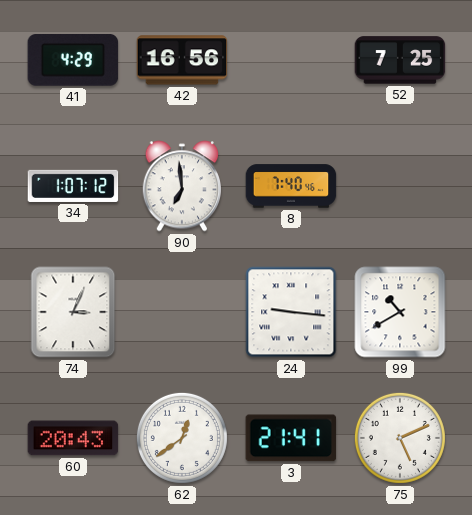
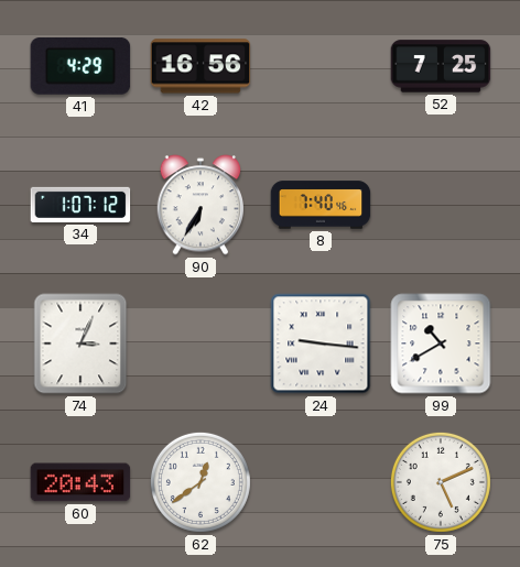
90: 6:59 -> 6:35 (199, 205)
3: 21:41 -> none (291, 438)
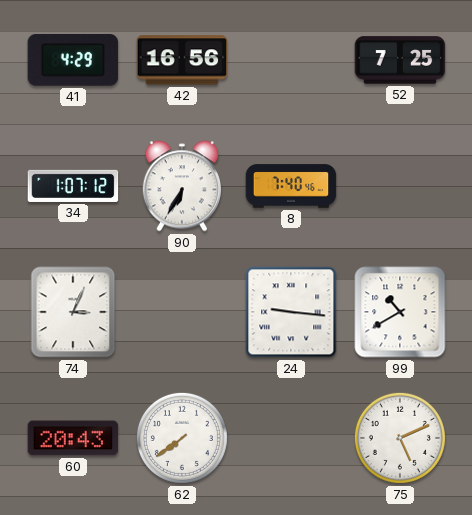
62: 12:39 -> 7:39 (182, 438)
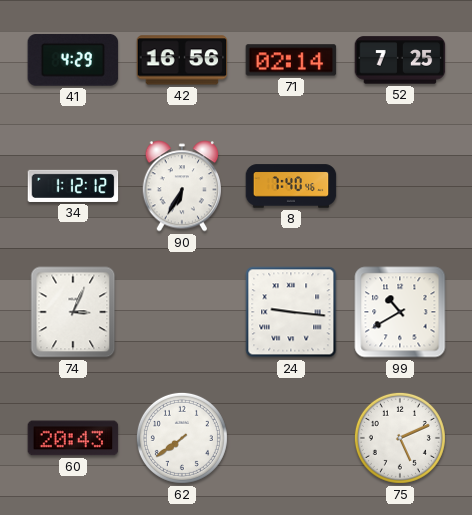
71: none -> 02:14 (291, 60)
34: 1:07 -> 1:12 (73, 186)
